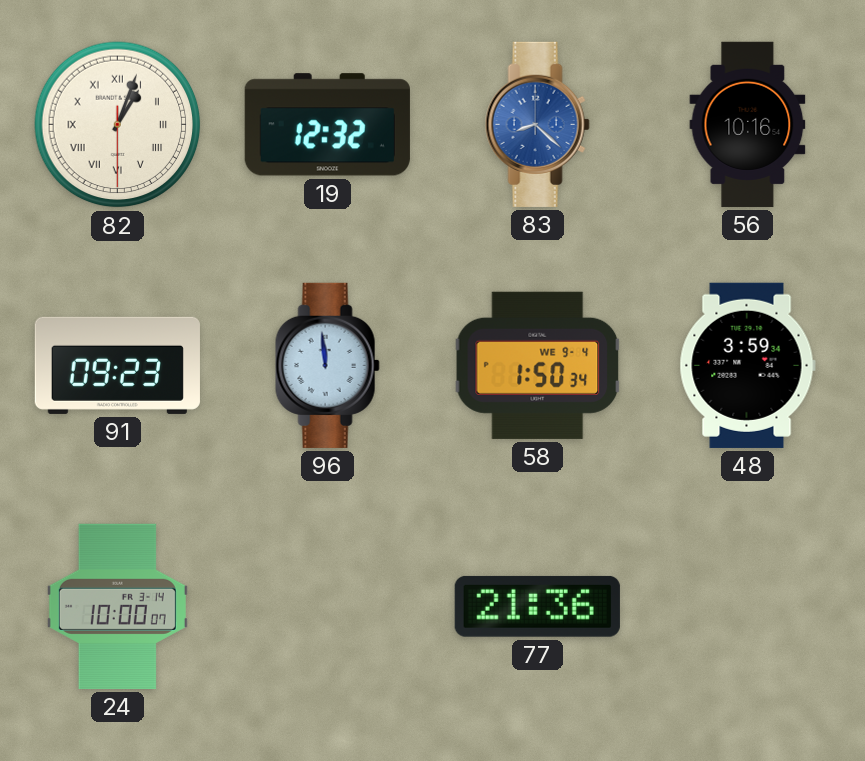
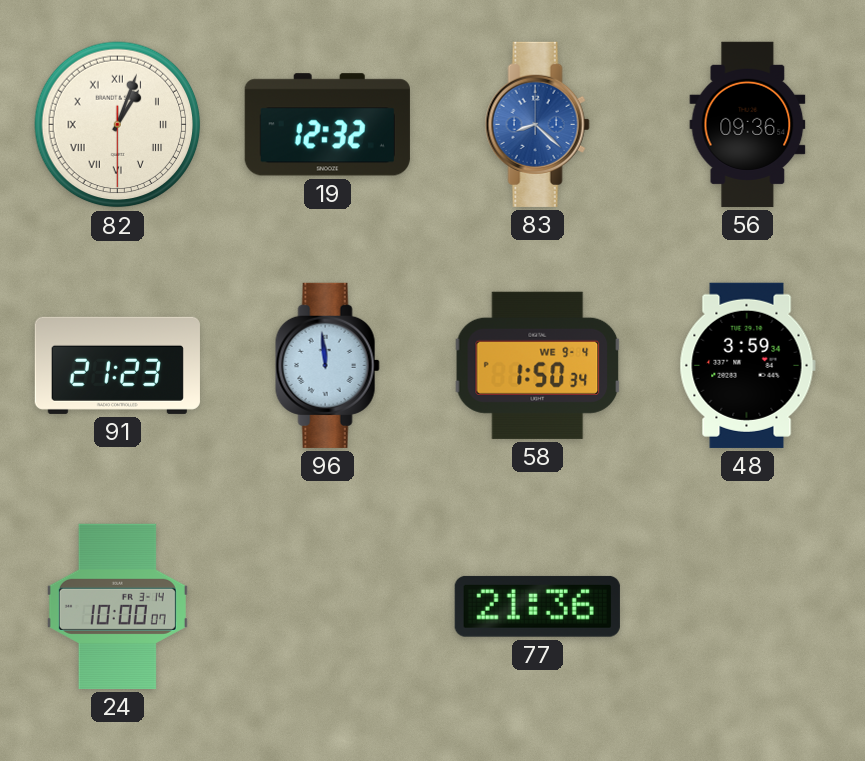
56: 10:16 -> 09:36 (748, 124)
91: 09:23 -> 21:23 (117, 365)
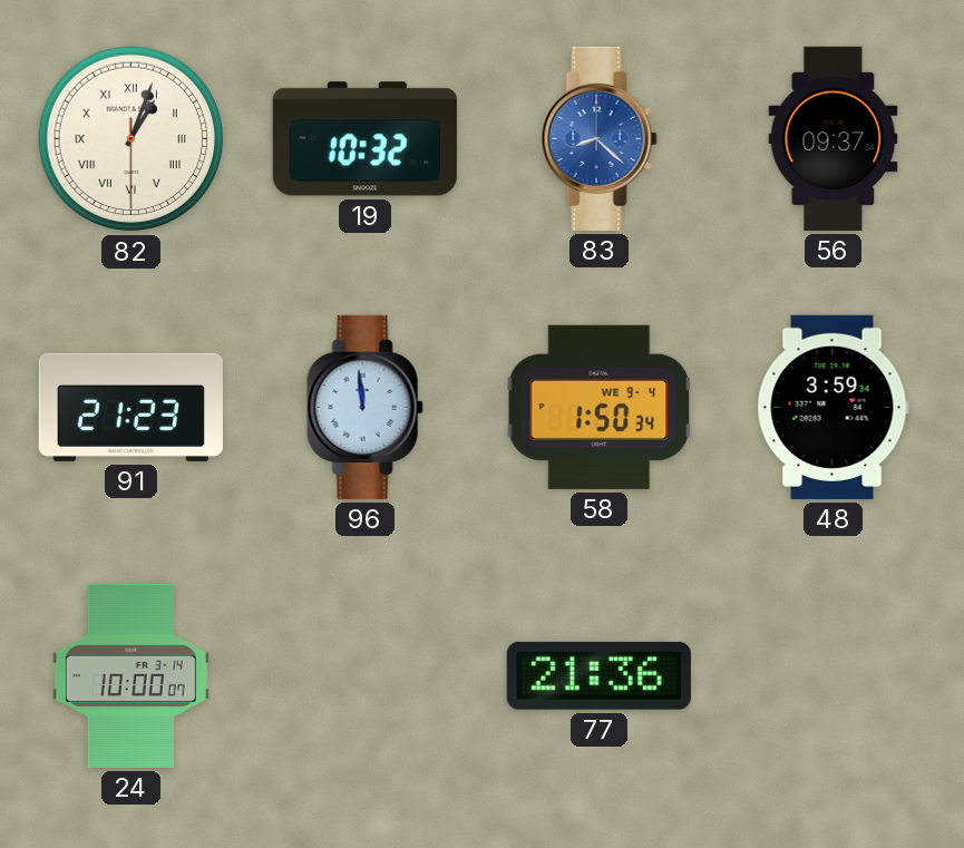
19: 12:32 -> 10:32 (364, 139)
56: 09:36 -> 09:37 (834, 138)
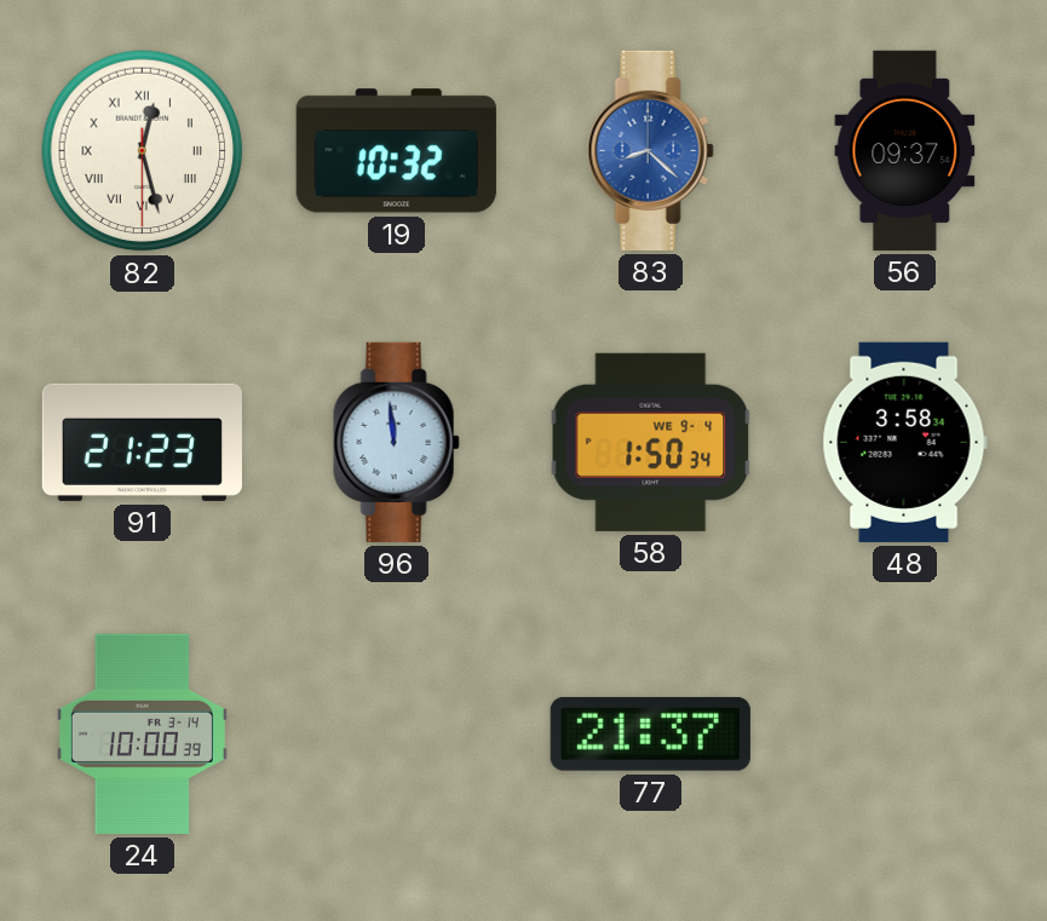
82: 1:03 -> 12:27 (143, 151)
48: 3:59 -> 3:58 (904, 442)
24: 10:00:07 -> 10:00:39 (142, 733)
77: 21:36 -> 21:37 (650, 733)
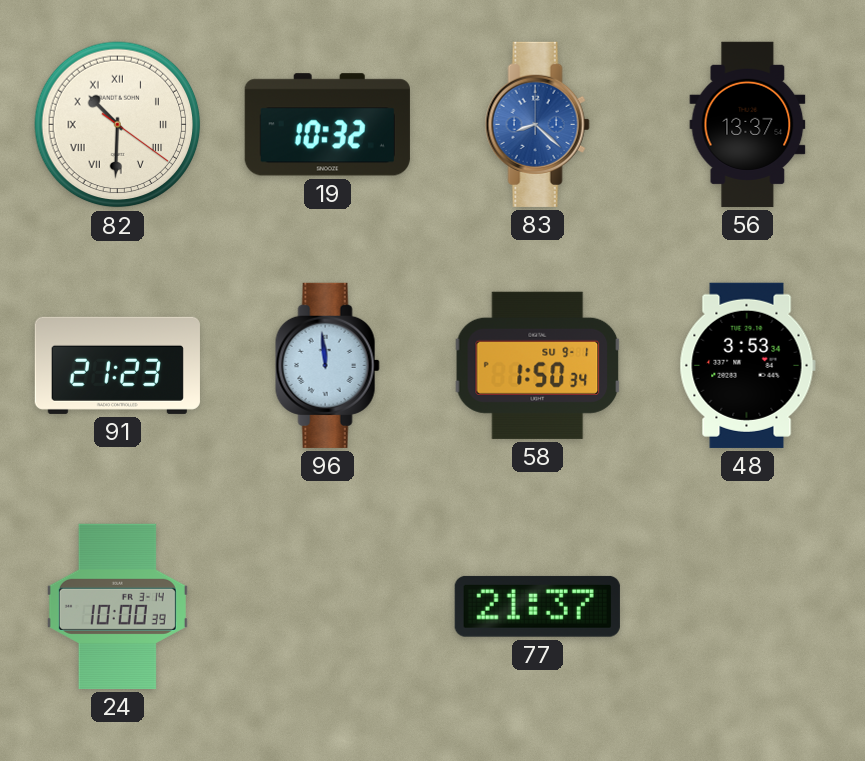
82: 12:27 -> 10:30 (118, 125)
56: 09:37 -> 13:37 (748, 124)
58 date: WE 9-4 -> SU 9-1 (538, 365)
48: 3:58 -> 3:53 (747, 365)
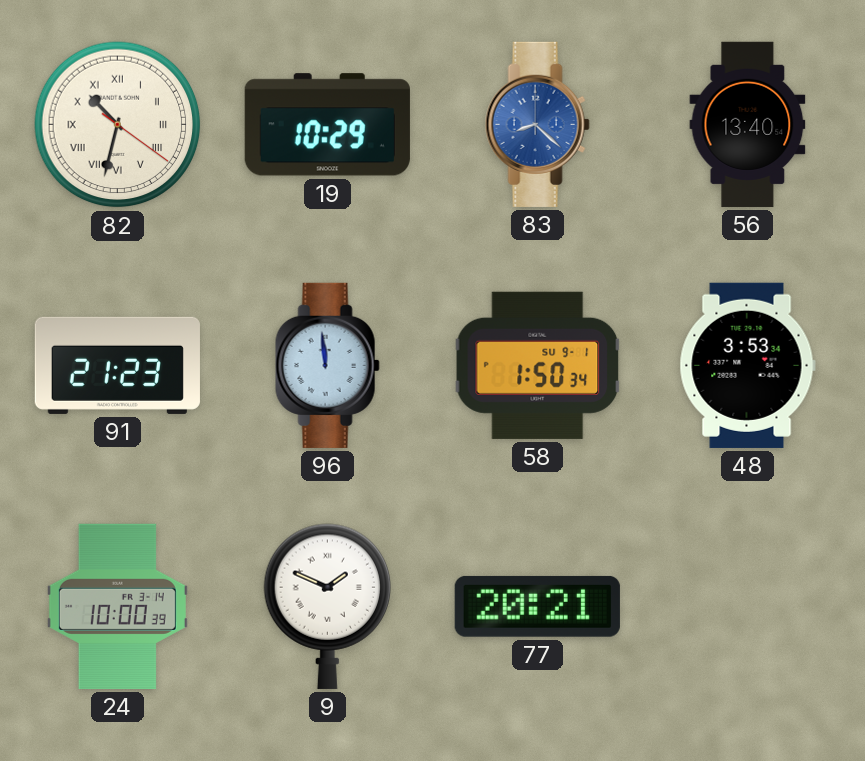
82: 10:30 -> 10:32 (118, 125)
19: 10:32 -> 10:29 (327, 125)
56: 13:37 -> 13:40 (748, 124)
9: none -> 1:49 (327, 606)
77: 21:37 -> 20:21 (537, 606)
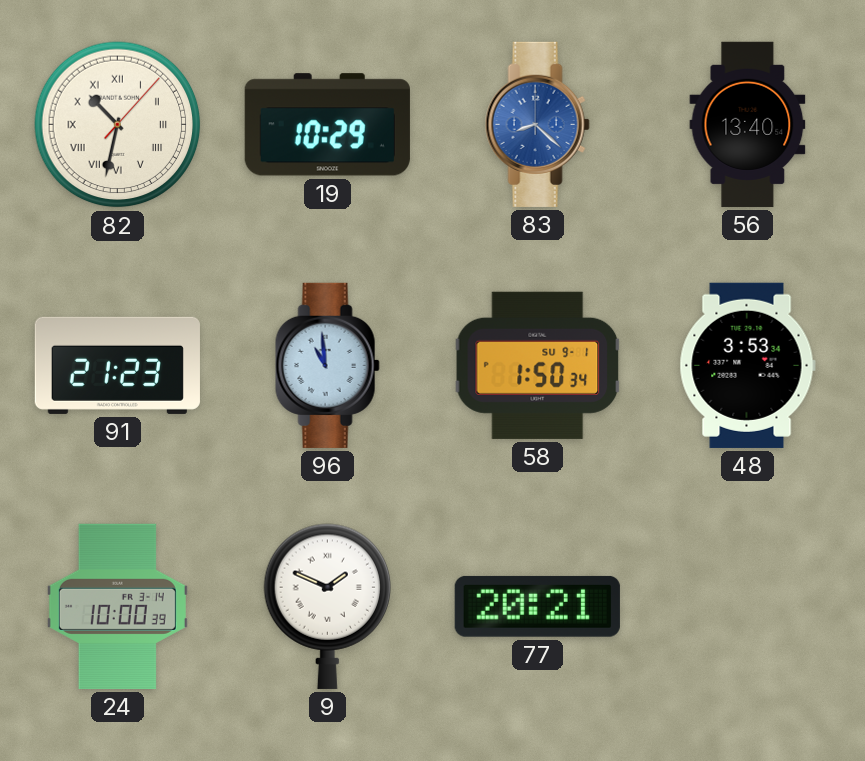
82: 10:32:21 -> 10:32:07 (118, 125)
96: 11:59 -> 10:59 (327, 365)
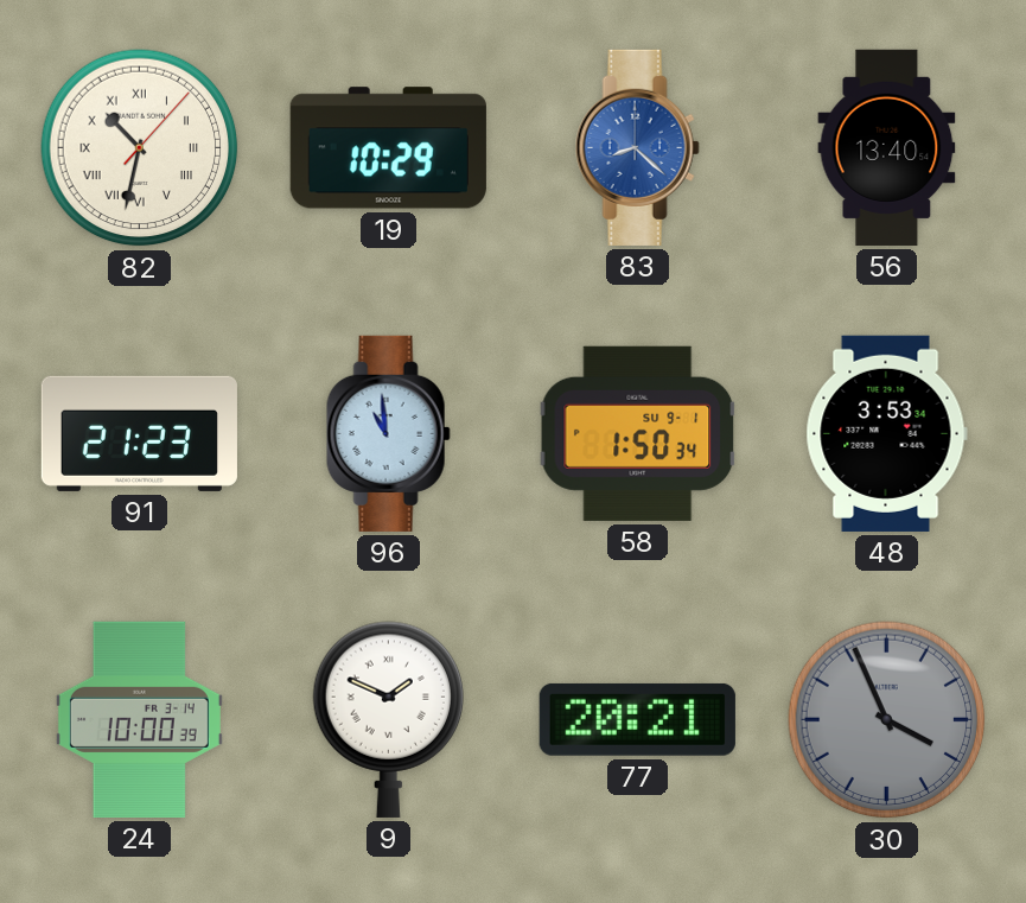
30: none -> 3:56 (887, 720)
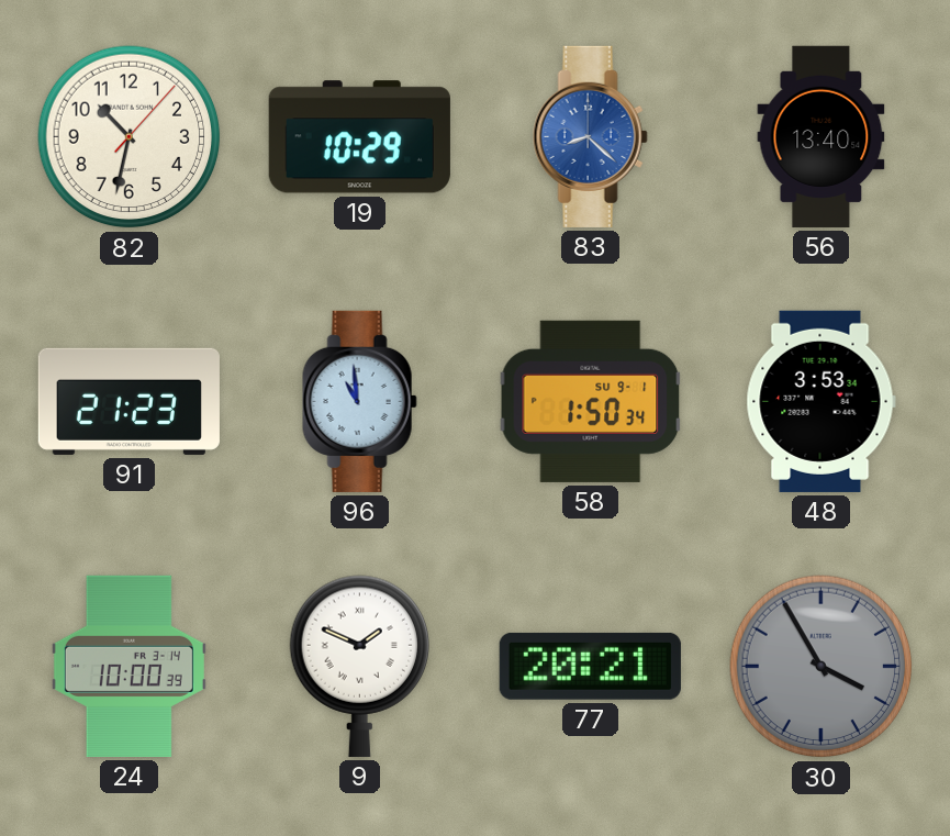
82 numerals: Roman -> Arabic (130, 137)
30: 3:56 -> 3:55 (822, 667)
